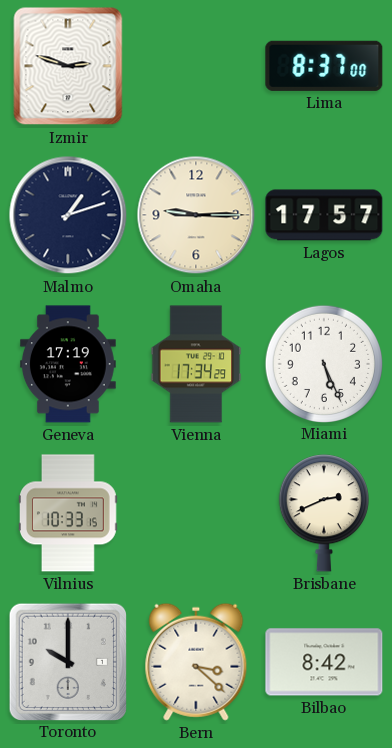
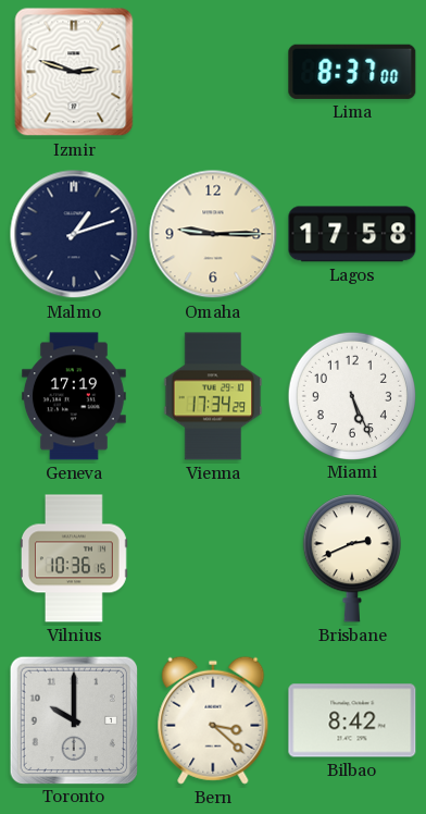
Lagos: 17:57 -> 17:58 (352, 234)
Vilnius: 10:33 -> 10:36 (74, 558)
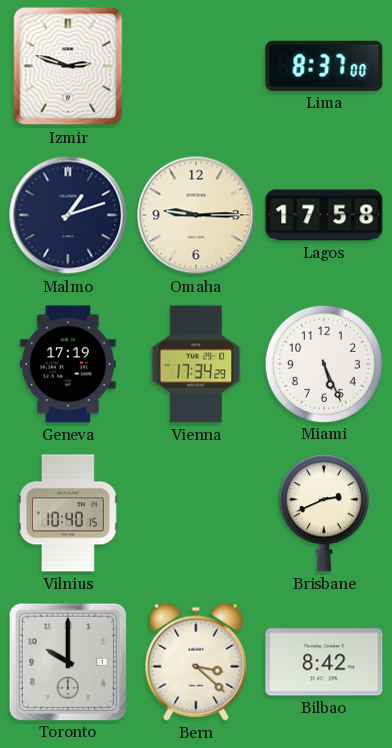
Vilnius: 10:36 -> 10:40 (68, 513)
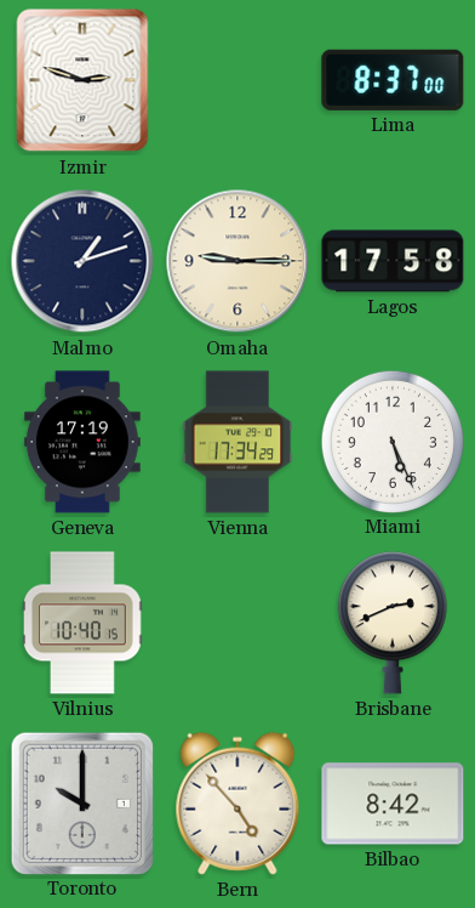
Bern: 3:22 -> 4:53 (237, 804)
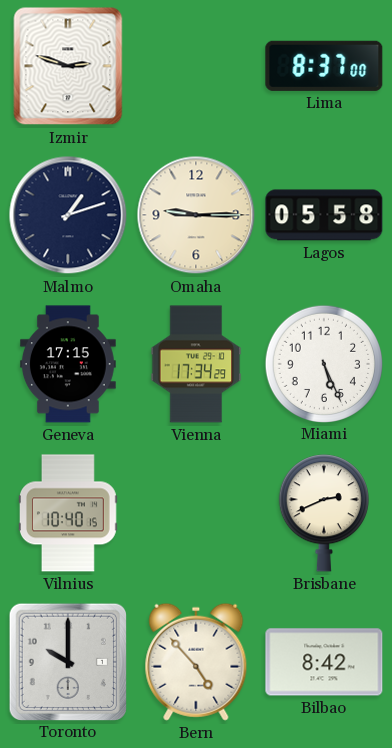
Lagos: 17:58 -> 05:58 (324, 215)
Geneva: 17:19 -> 17:15 (68, 364)
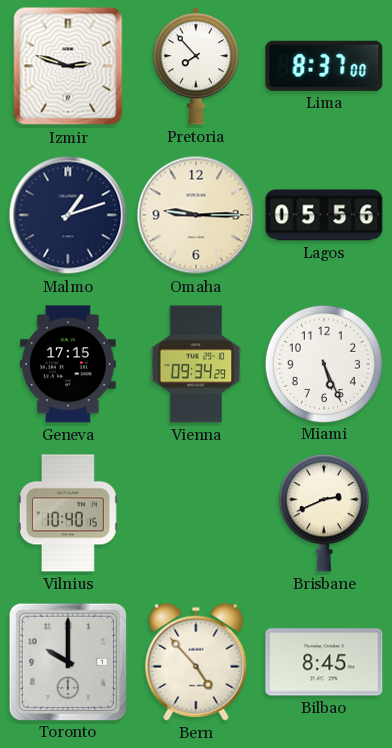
Pretoria: none -> 7:53 (195, 66)
Lagos: 05:58 -> 05:56 (324, 215)
Vienna: 17:34 -> 09:34 (196, 364)
Bilbao: 8:42 -> 8:45 (324, 662)
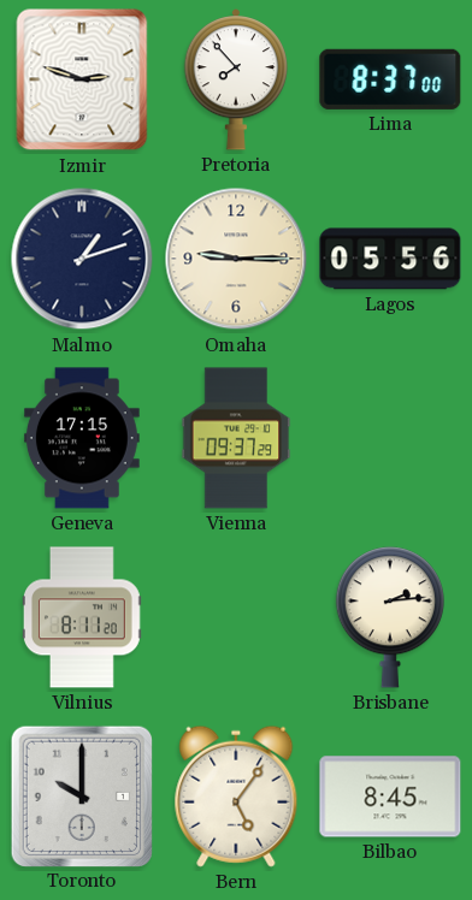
Vienna: 09:34 -> 09:37 (236, 438)
Miami: 5:26 -> none (323, 363)
Vilnius: 10:40 -> 8:11 (82, 617)
Brisbane: 2:41 -> 2:14 (390, 617)
Bern: 4:53 -> 5:06 (236, 797)
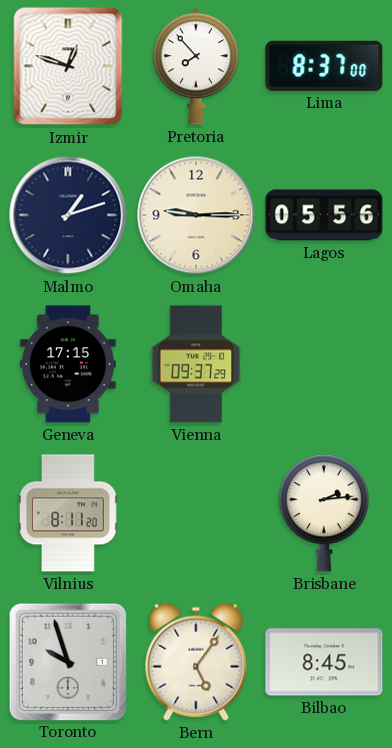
Izmir: 2:48 -> 12:48 (68, 66)
Toronto: 10:00 -> 9:57 (67, 661)
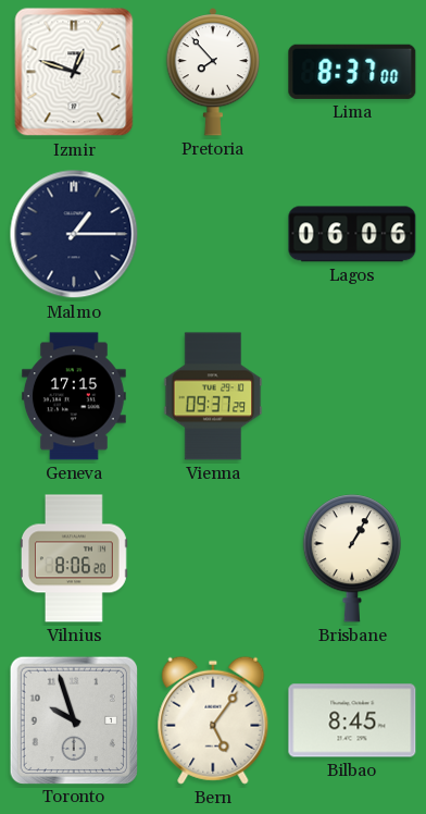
Malmo: 1:12 -> 1:15 (74, 234)
Omaha: 9:15 -> none (196, 215)
Lagos: 05:56 -> 06:06 (352, 234)
Vilnius: 8:11 -> 8:06 (74, 558)
Brisbane: 2:14 -> 1:05 (352, 558)
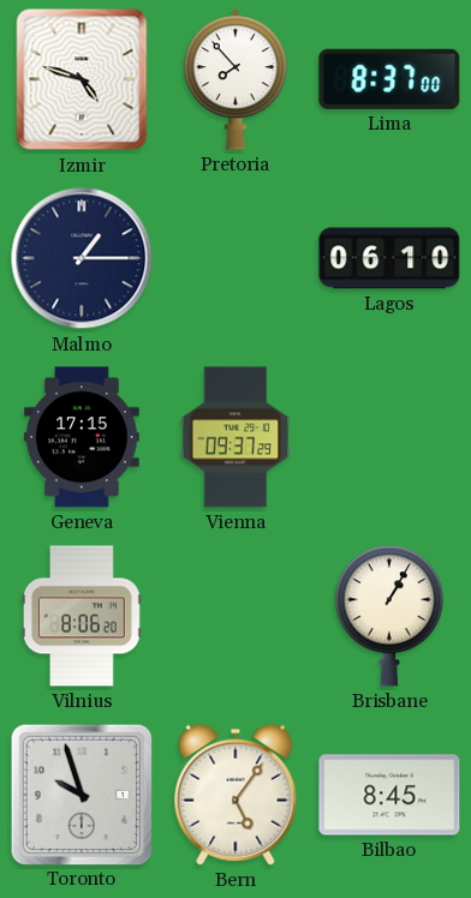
Izmir: 12:48 -> 4:48 (82, 79)
Lagos: 06:06 -> 06:10 (389, 258)
